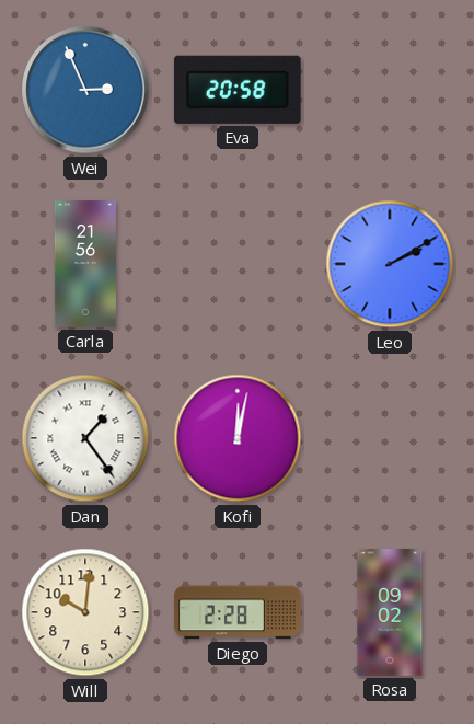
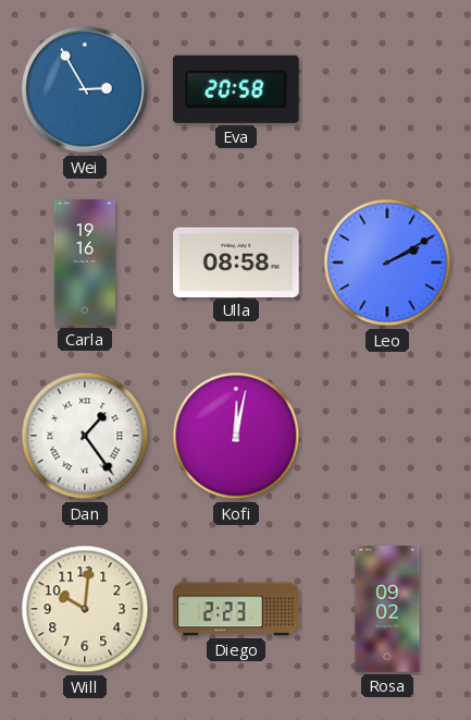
Wei: 2:56 -> 2:55 (85, 89)
Carla: 21:56 -> 19:16 (85, 263)
Ulla: none -> 08:58 (236, 261)
Diego: 2:28 -> 2:23 (236, 609)
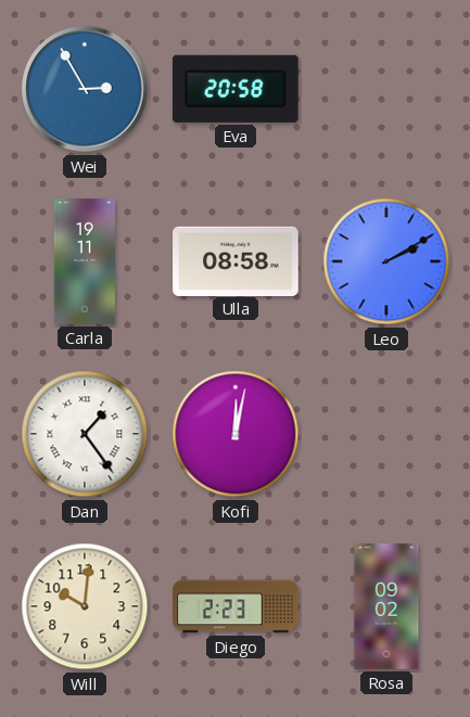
Carla: 19:16 -> 19:11 (85, 261)
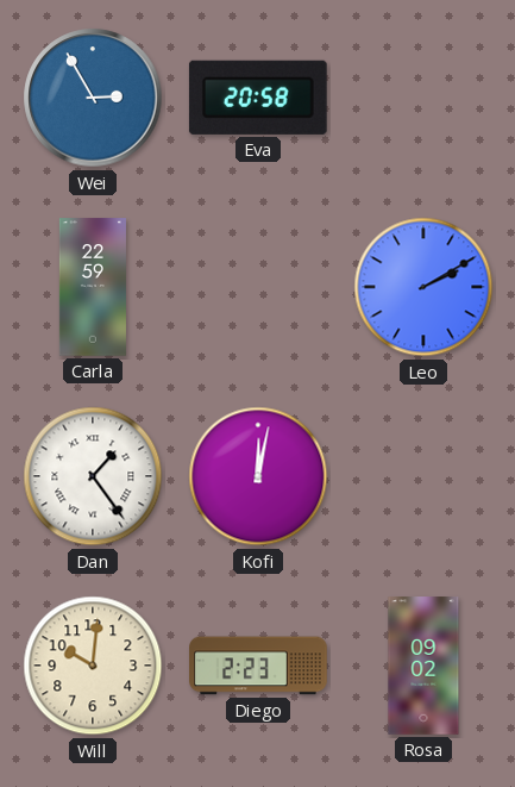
Carla: 19:11 -> 22:59 (93, 287)
Ulla: 08:58 -> none (236, 260)
